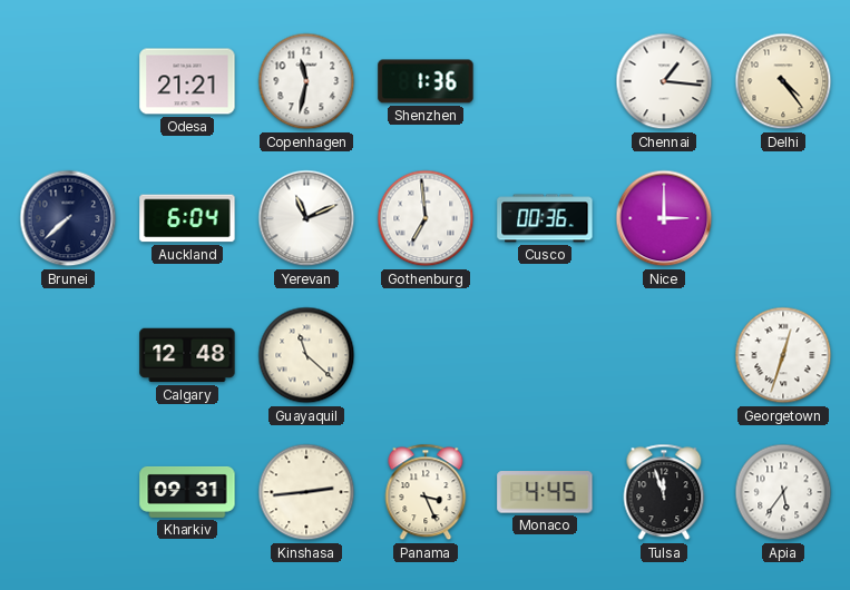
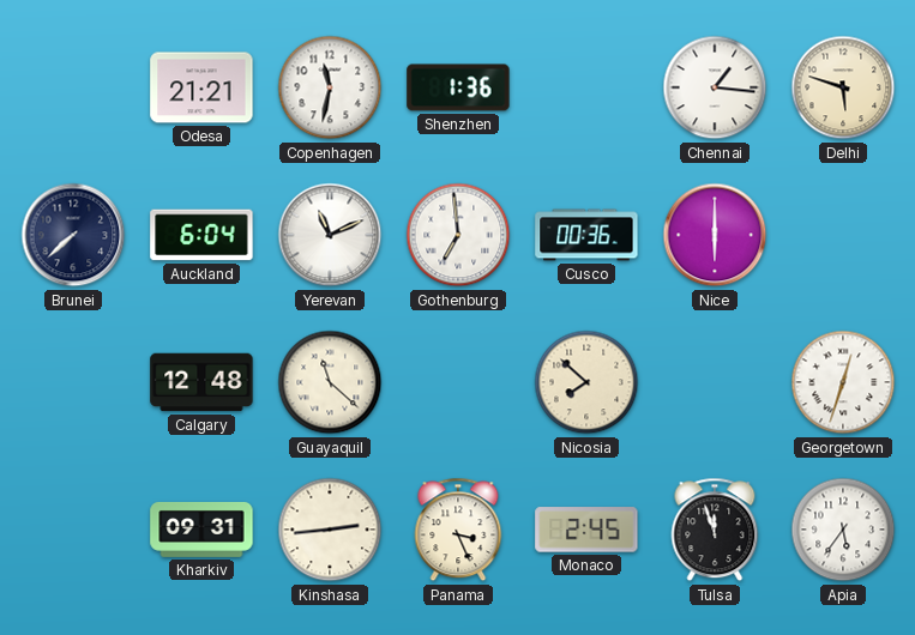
Delhi: 4:24 -> 5:48 (843, 87)
Nice: 3:00 -> 6:00 (715, 235)
Nicosia: none -> 7:52 (586, 382)
Monaco: 4:45 -> 2:45 (586, 530)
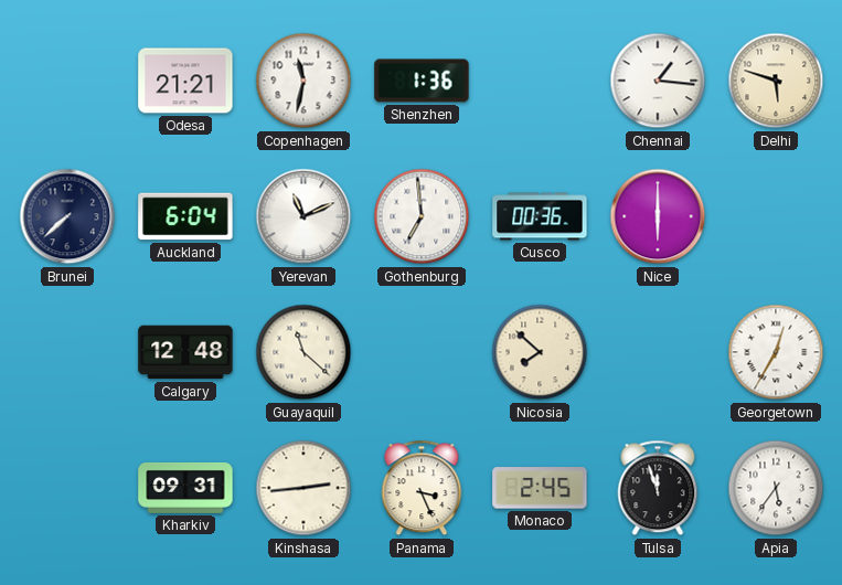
Georgetown: 12:33 -> 12:35 (776, 352)
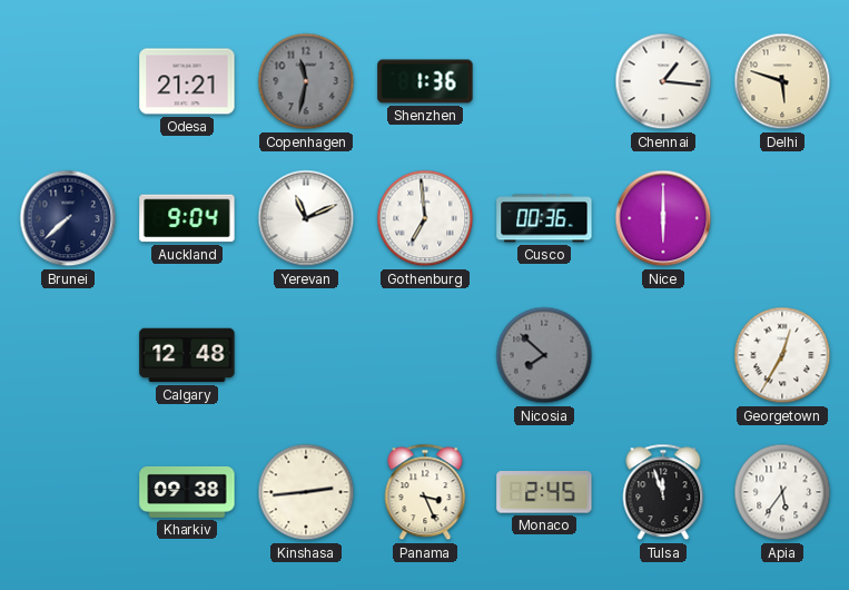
Copenhagen dial: white -> grey (306, 81)
Auckland: 6:04 -> 9:04 (187, 218)
Guayaquil: 11:22 -> none (303, 352)
Nicosia dial: cream -> grey (544, 355)
Kharkiv: 09:31 -> 09:38 (187, 492)
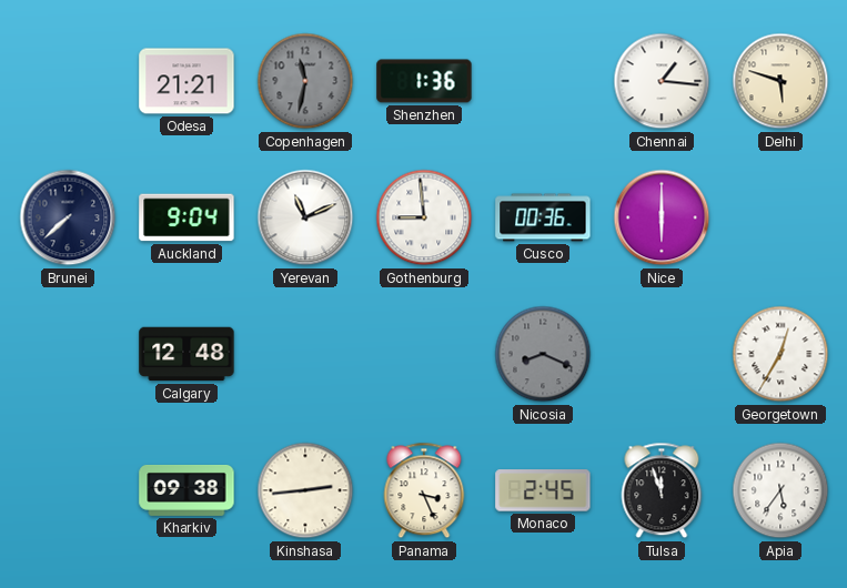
Gothenburg: 6:59 -> 8:59 (424, 217)
Nicosia: 7:52 -> 8:19 (543, 354)
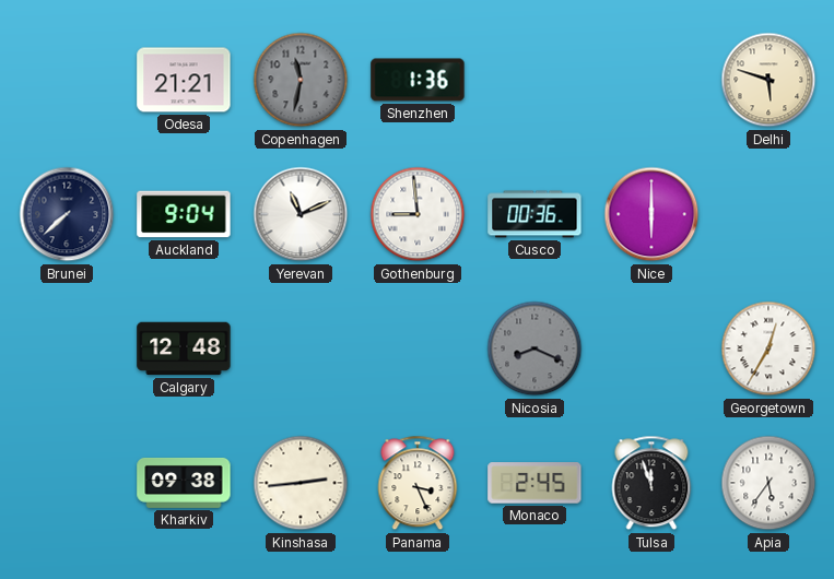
Chennai: 1:16 -> none (662, 81)
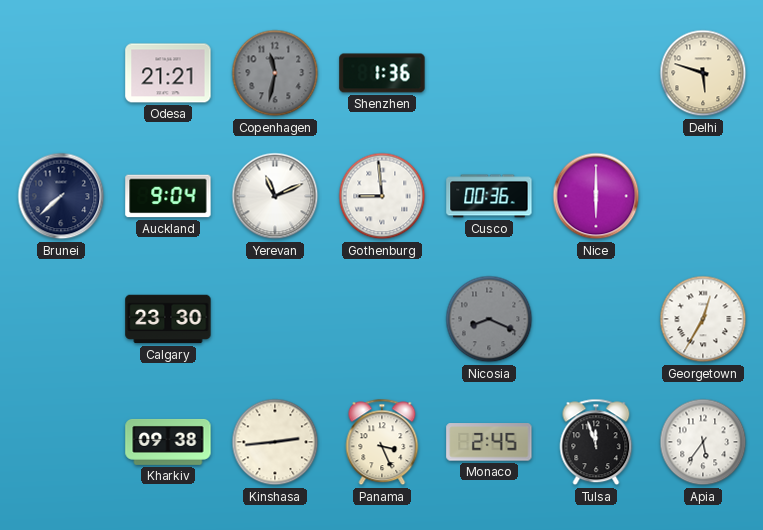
Calgary: 12:48 -> 23:30 (168, 319)
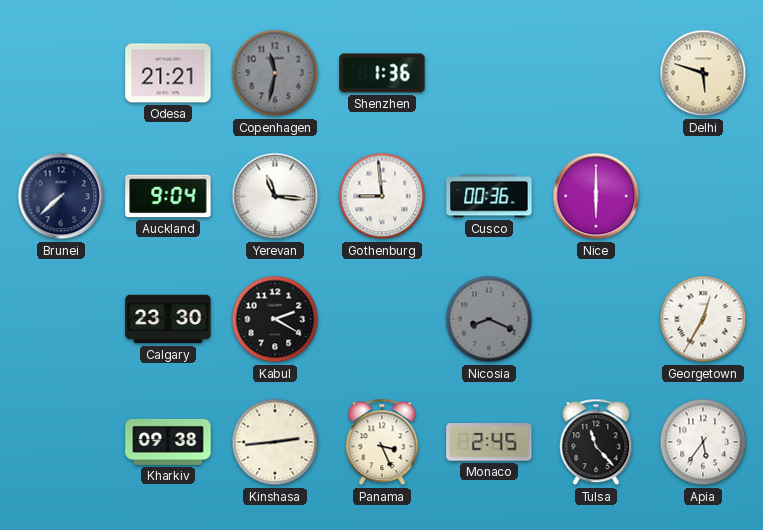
Yerevan: 11:11 -> 11:16 (275, 196)
Kabul: none -> 2:20 (275, 319)
Tulsa: 11:57 -> 11:23 (596, 442)
